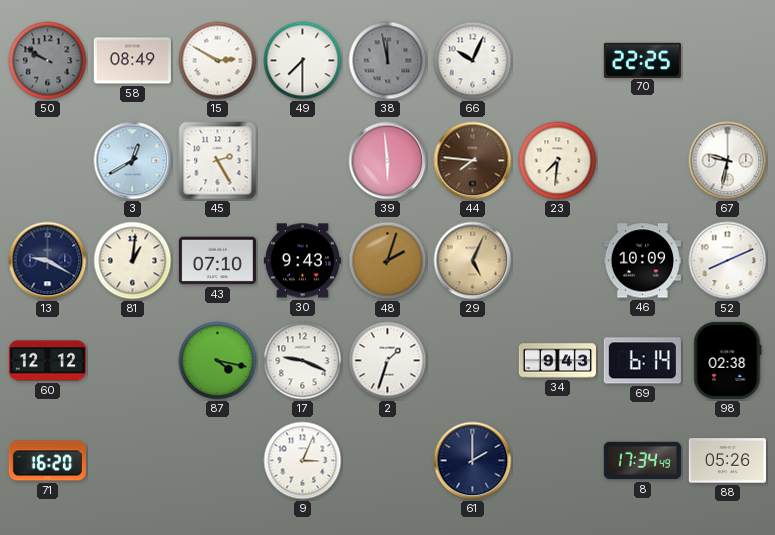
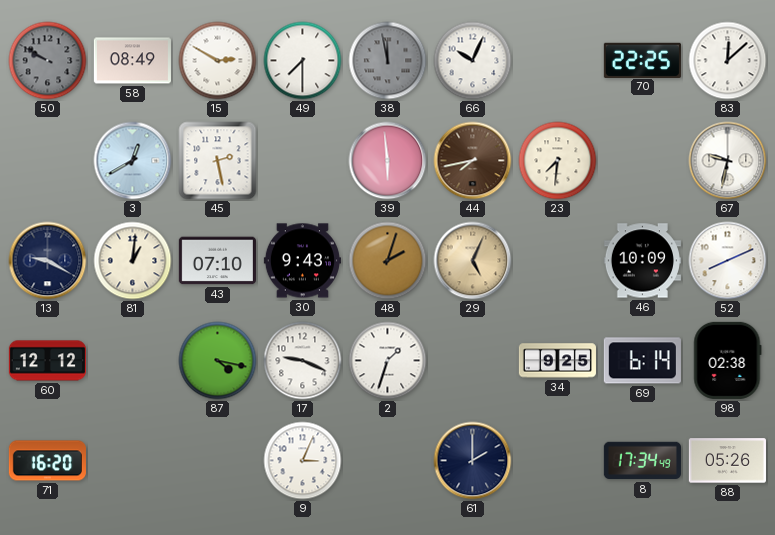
83: none -> 12:08 (728, 61)
45: 2:25 -> 2:28 (218, 161)
44: 7:46 -> 7:43 (473, 161)
34: 9:43 -> 9:25 (557, 361)
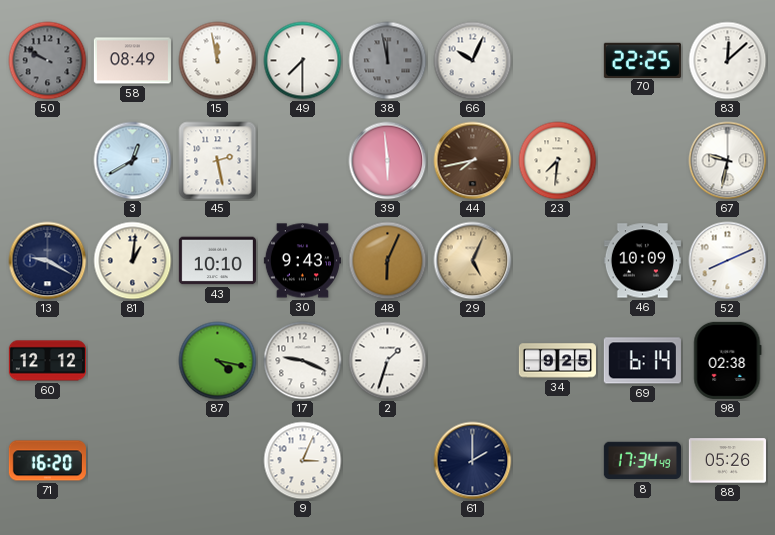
15: 2:50 -> 11:58 (218, 61)
43: 07:10 -> 10:10 (217, 261)
48: 2:03 -> 6:04 (388, 261)
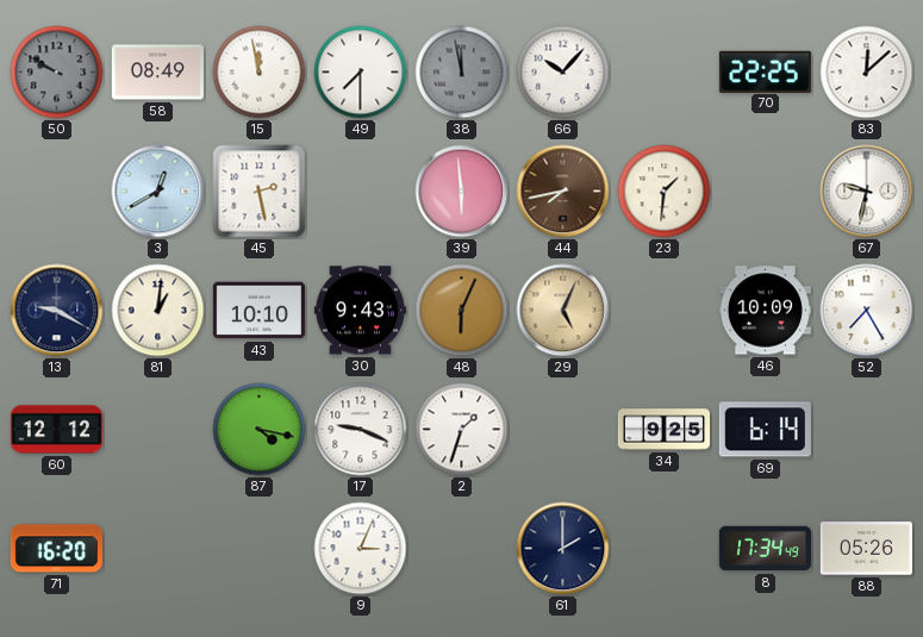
66: 10:04 -> 10:07 (563, 73)
23: 7:31 -> 1:31 (665, 192)
52: 8:11 -> 7:25 (867, 311)
98: 02:38 -> none (728, 360)
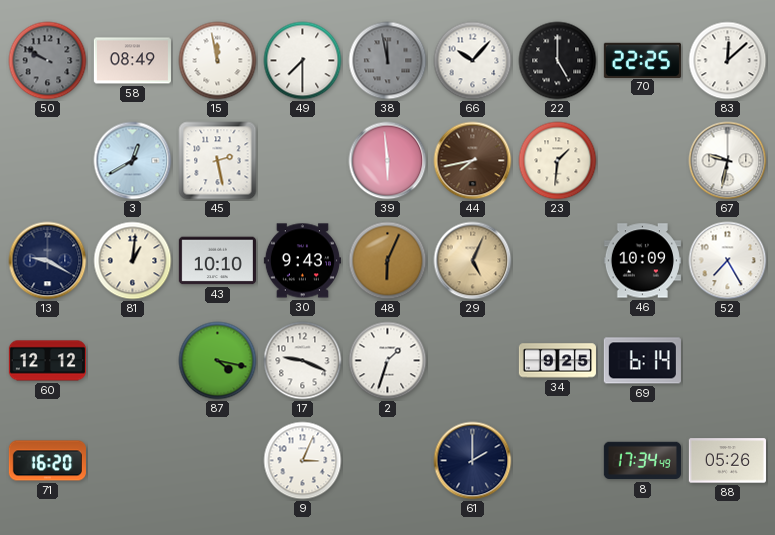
22: none -> 5:00 (558, 61)
